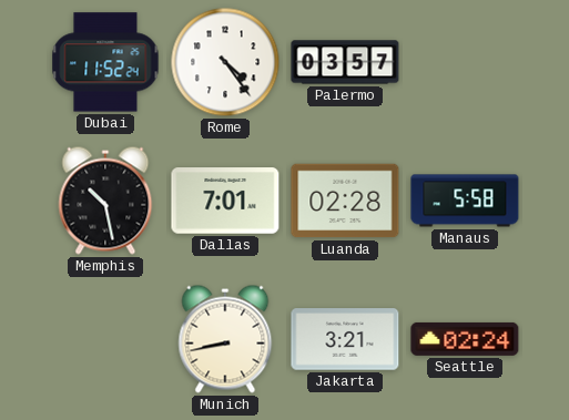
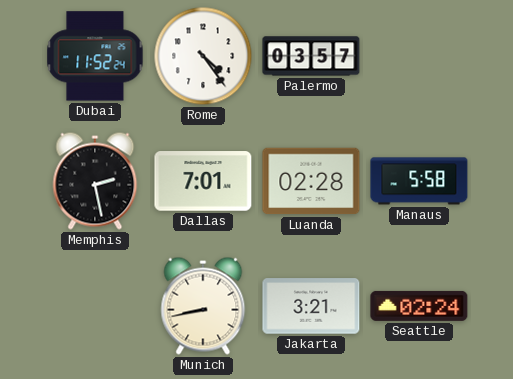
Memphis: 10:28 -> 2:28 (95, 181)
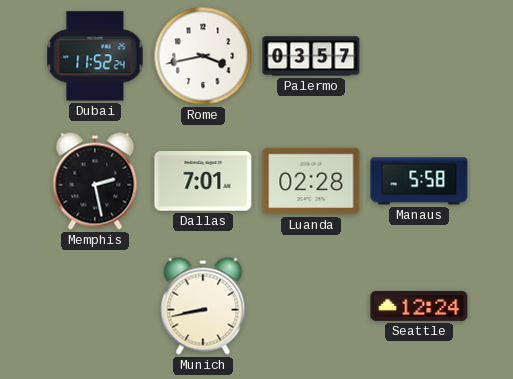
Rome: 4:24 -> 3:43 (203, 56)
Jakarta: 3:21 -> none (311, 306)
Seattle: 02:24 -> 12:24 (419, 306)
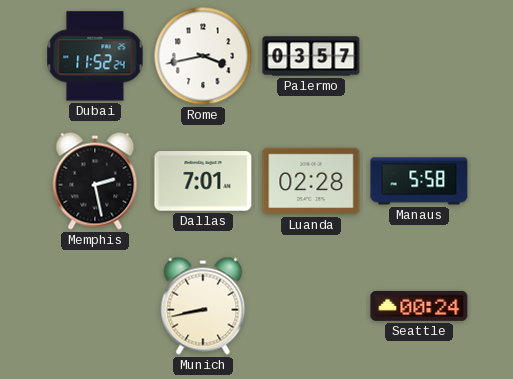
Seattle: 12:24 -> 00:24 (419, 306)
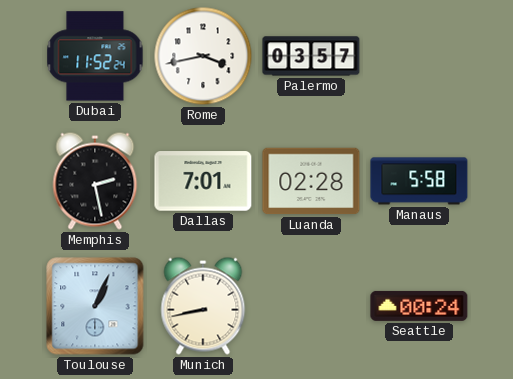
Toulouse: none -> 1:04 (95, 306)
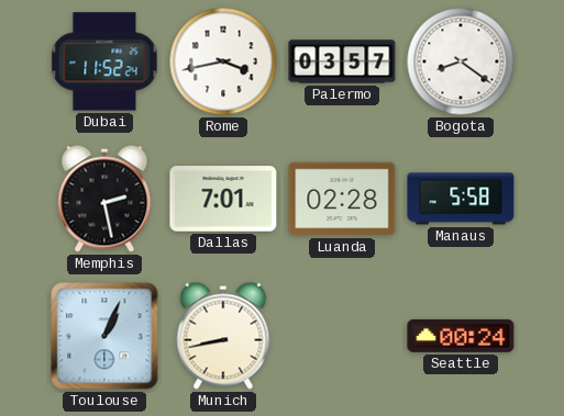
Bogota: none -> 8:21 (461, 61)
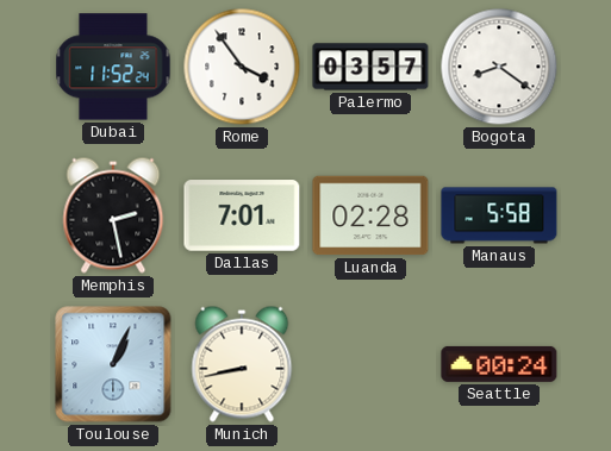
Rome: 3:43 -> 3:54 (242, 67)
